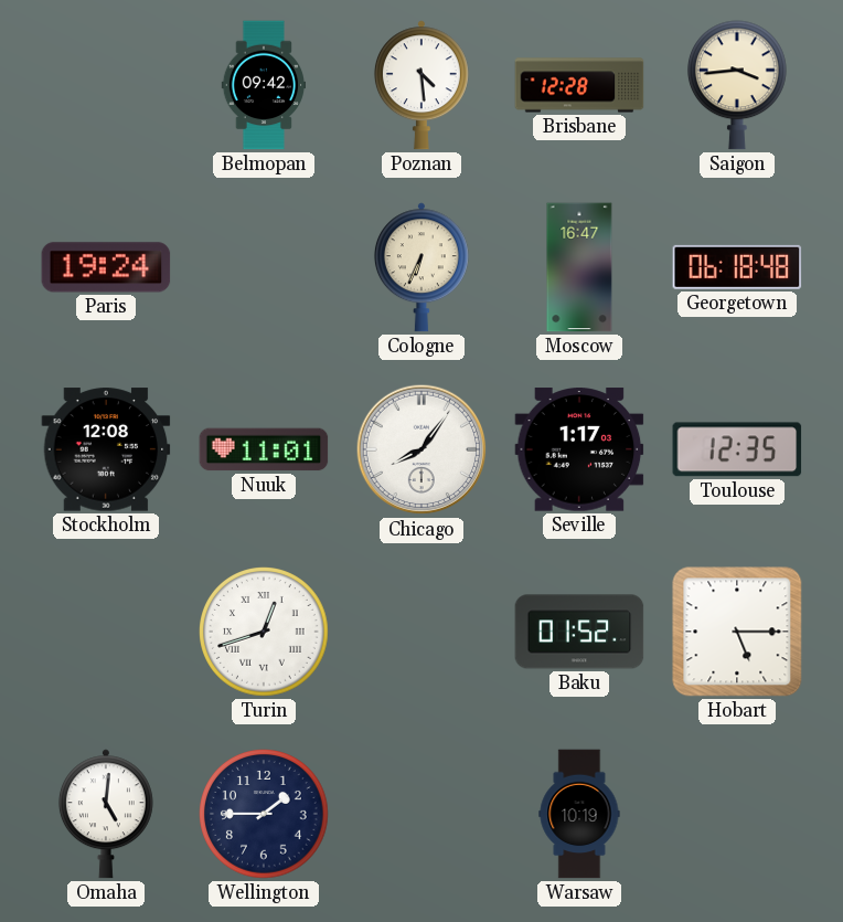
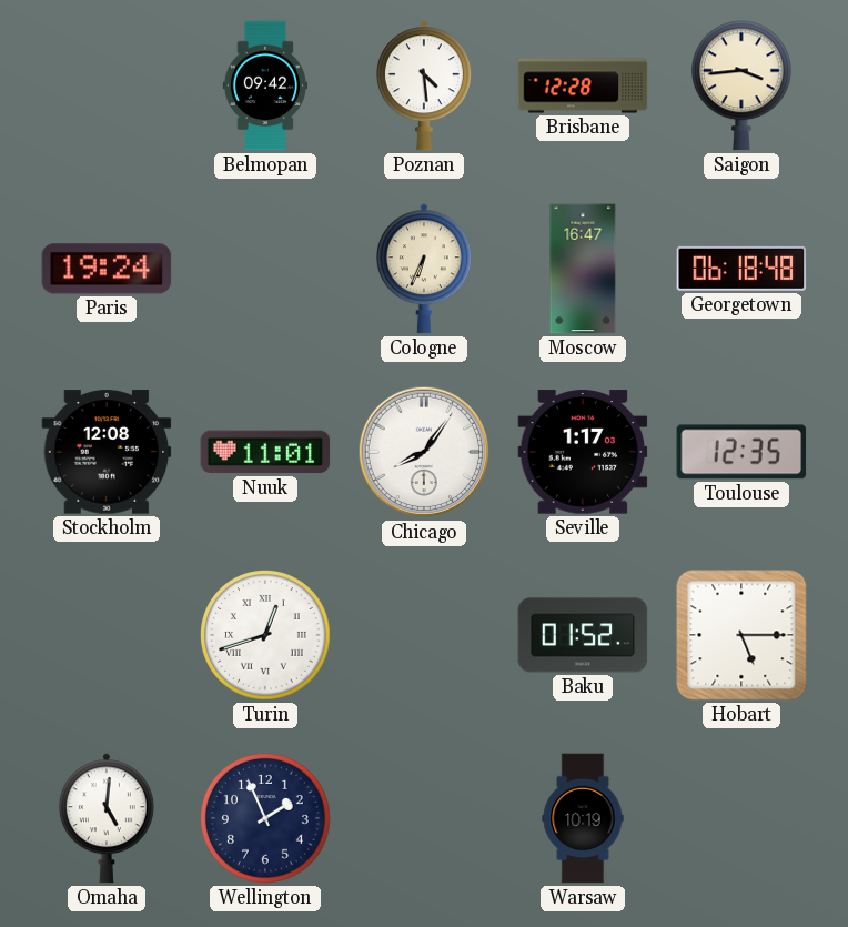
Wellington: 1:45 -> 1:56 (266, 819)
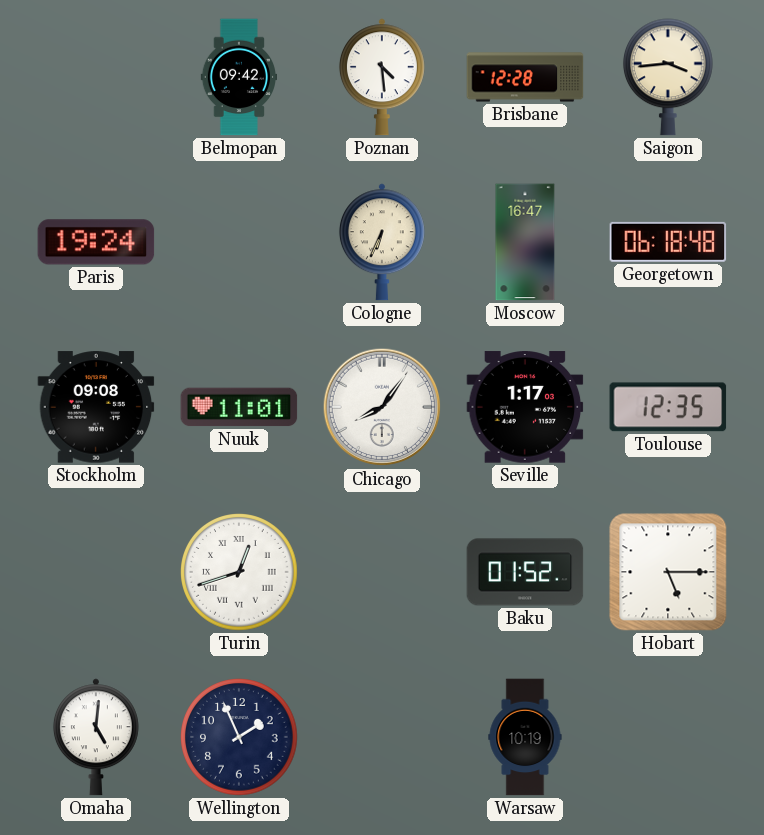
Stockholm: 12:08 -> 09:08 (96, 407)
